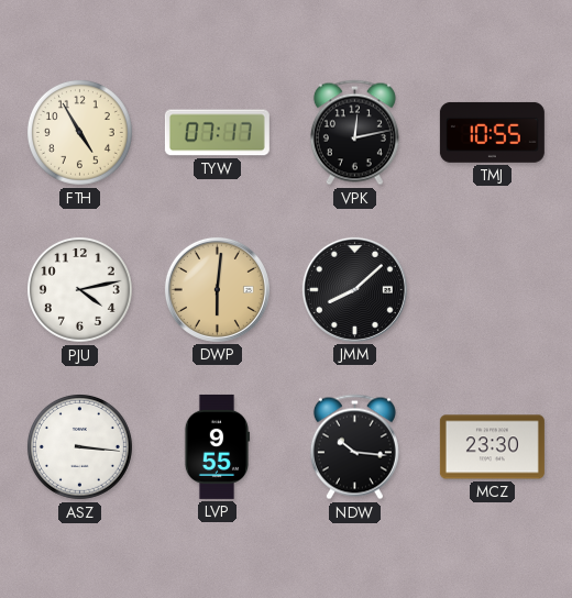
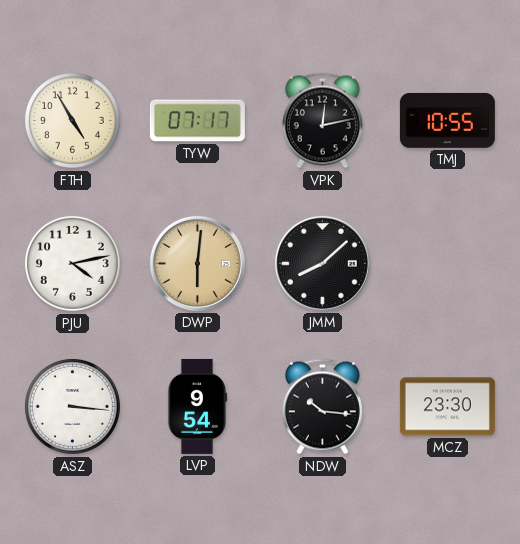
LVP: 9:55 -> 9:54 (196, 406)
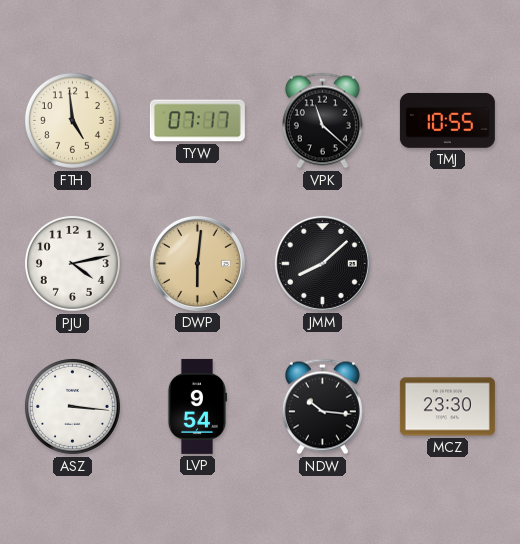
FTH: 4:55 -> 4:59 (72, 120)
VPK: 12:13 -> 11:22 (322, 121)
